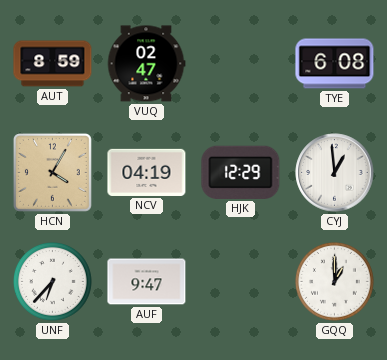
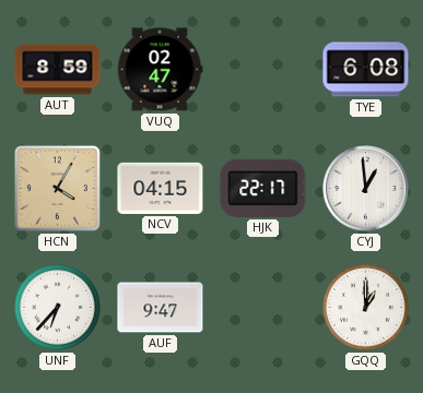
NCV: 04:19 -> 04:15 (161, 188)
HJK: 12:29 -> 22:17 (263, 188)
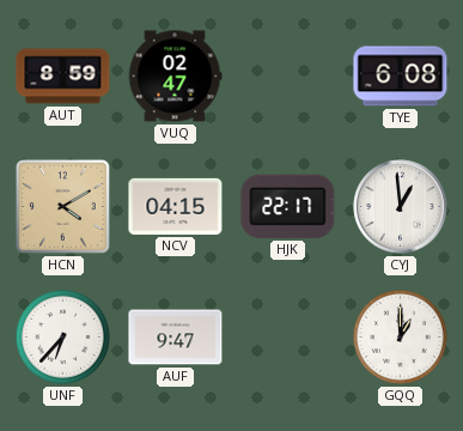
HCN: 4:05 -> 4:10 (62, 206)
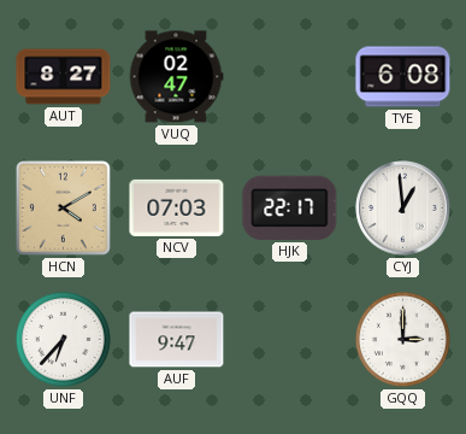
AUT: 8:59 -> 8:27 (64, 77)
NCV: 04:15 -> 07:03 (177, 207)
GQQ: 1:00 -> 3:00 (403, 340)
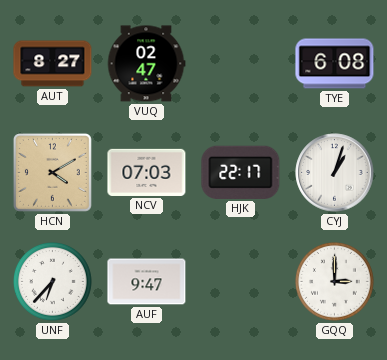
CYJ: 12:59 -> 1:03 (335, 173)
